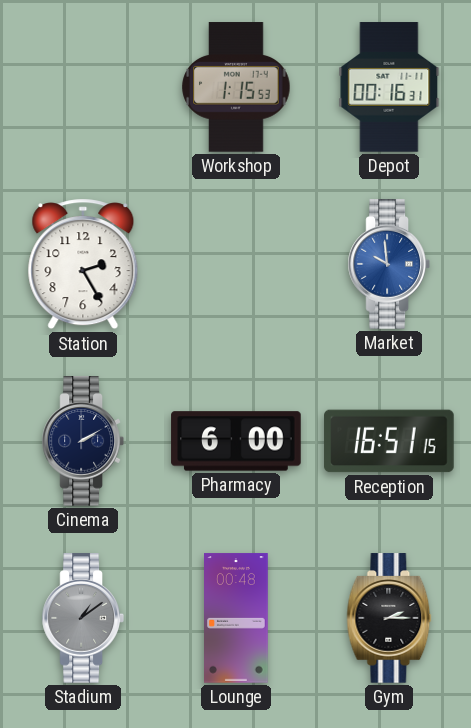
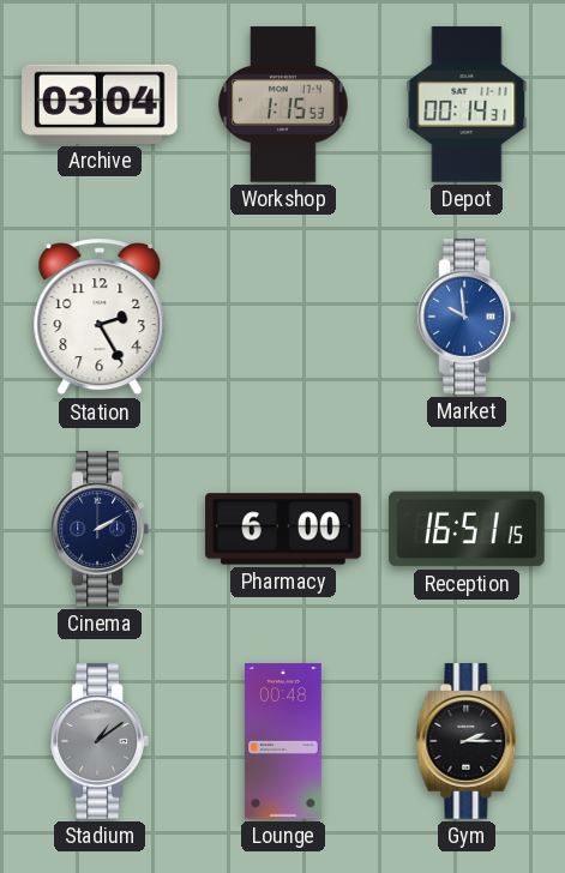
Archive: none -> 03:04 (100, 104)
Depot: 00:16 -> 00:14 (467, 104)
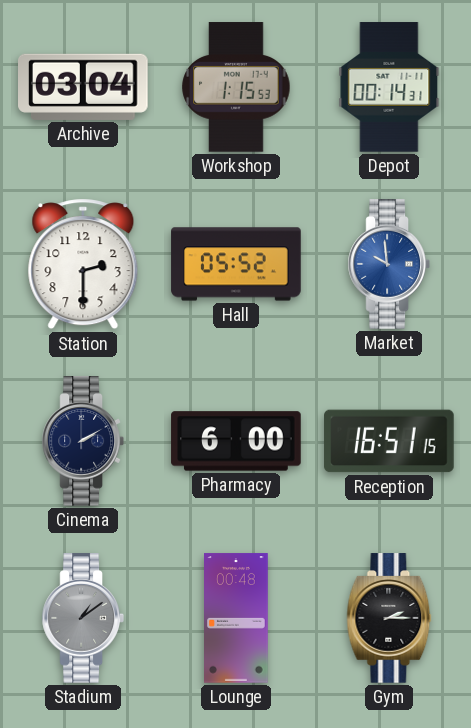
Station: 2:25 -> 2:30 (83, 264)
Hall: none -> 05:52 (236, 264)
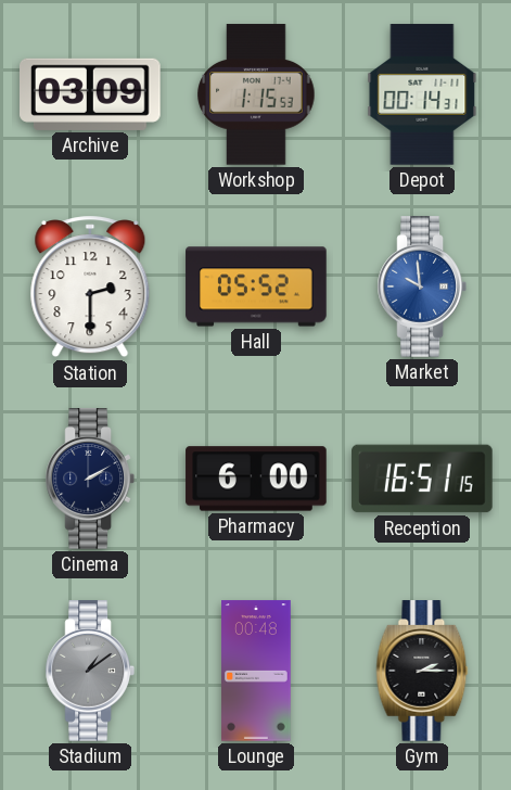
Archive: 03:04 -> 03:09 (90, 94)
